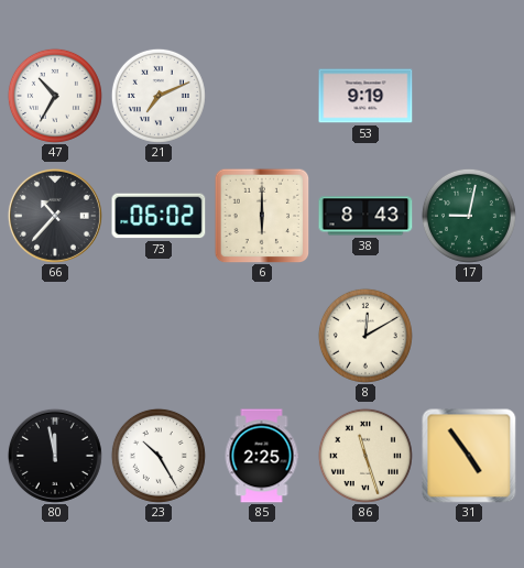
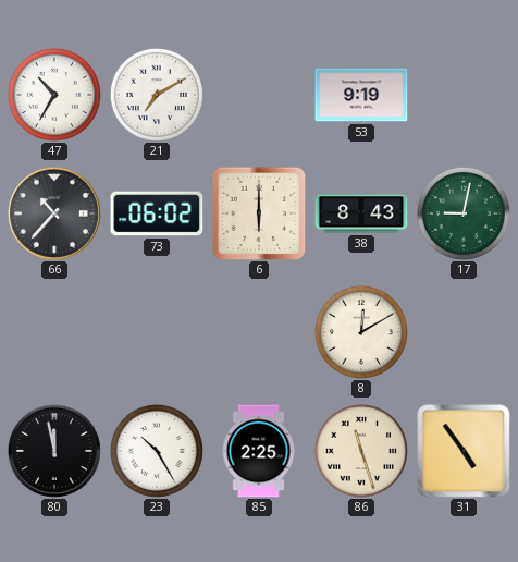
21: 7:11 -> 7:10 (157, 95)
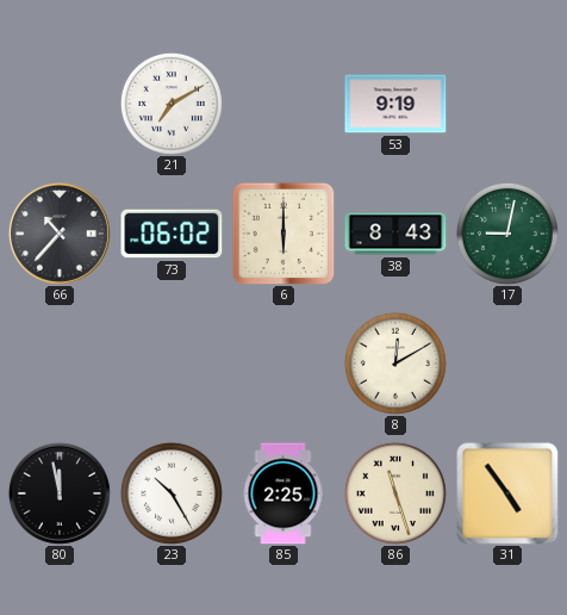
47: 10:35 -> none (54, 95)
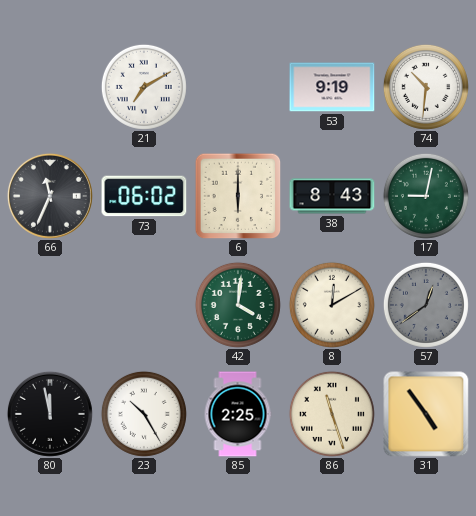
74: none -> 10:31 (426, 87)
66: 10:37 -> 11:34 (50, 196)
42: none -> 4:01 (238, 305)
57: none -> 12:39 (426, 305)
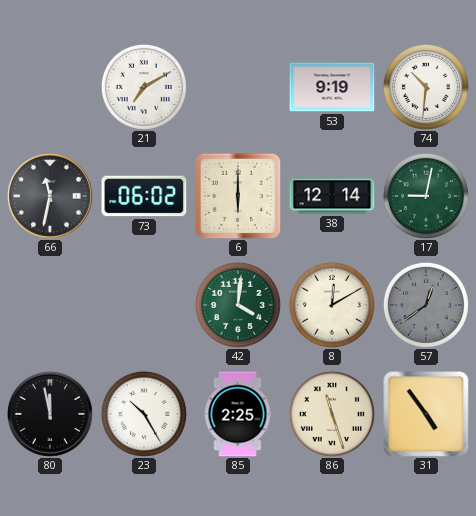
66: 11:34 -> 11:32 (50, 196)
38: 8:43 -> 12:14 (332, 196)
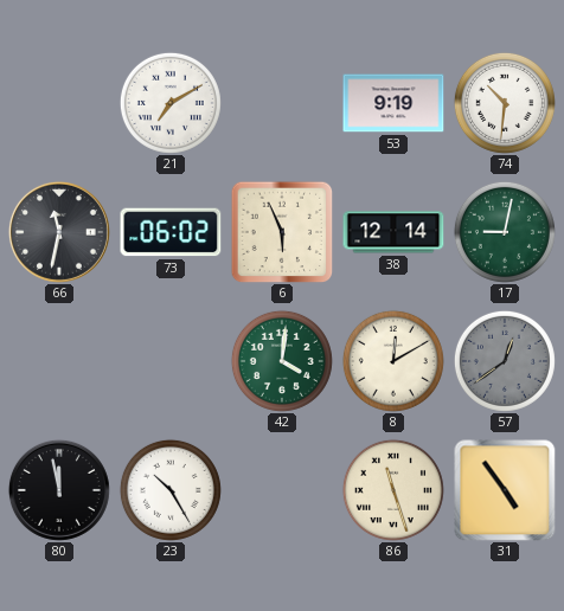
6: 6:00 -> 5:56 (282, 232)
85: 2:25 -> none (238, 414)
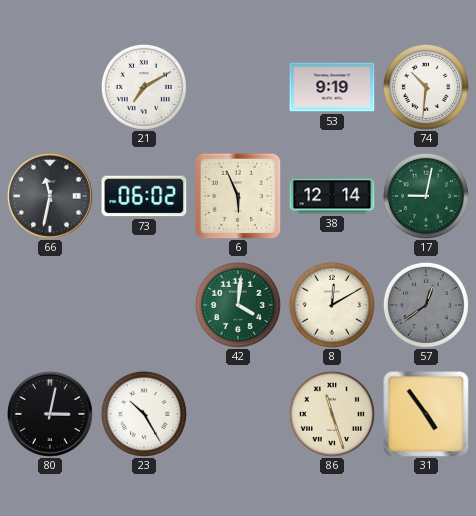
80: 11:58 -> 3:02 (50, 414)
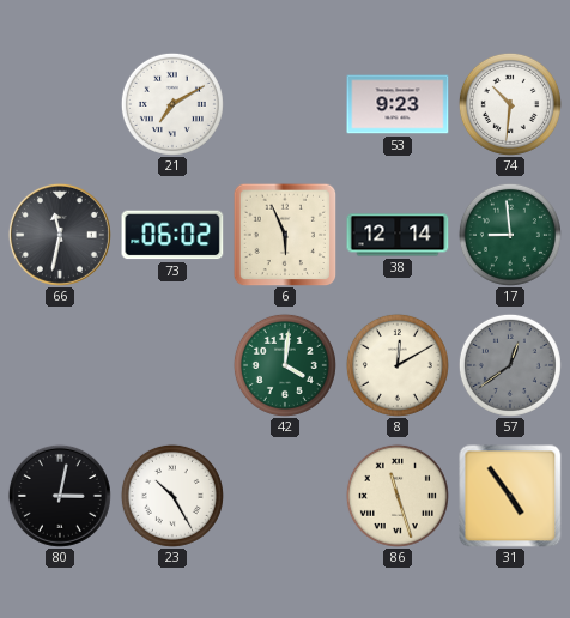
53: 9:19 -> 9:23 (398, 104)
17: 9:02 -> 8:59 (510, 235)
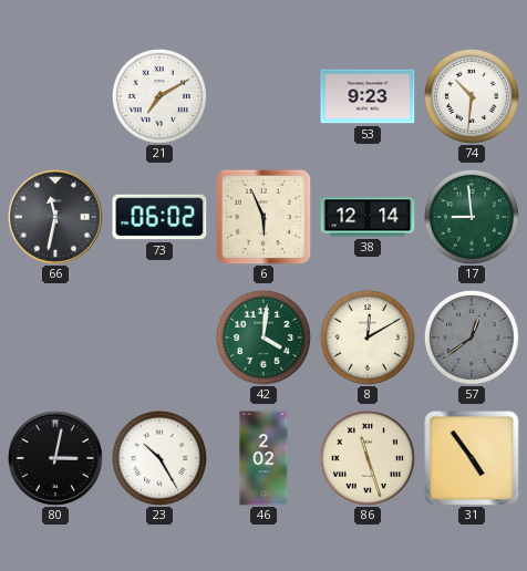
46: none -> 2:02 (263, 458)
